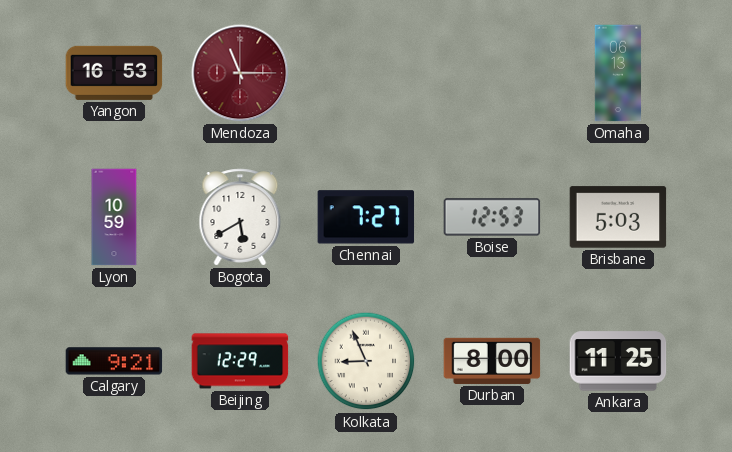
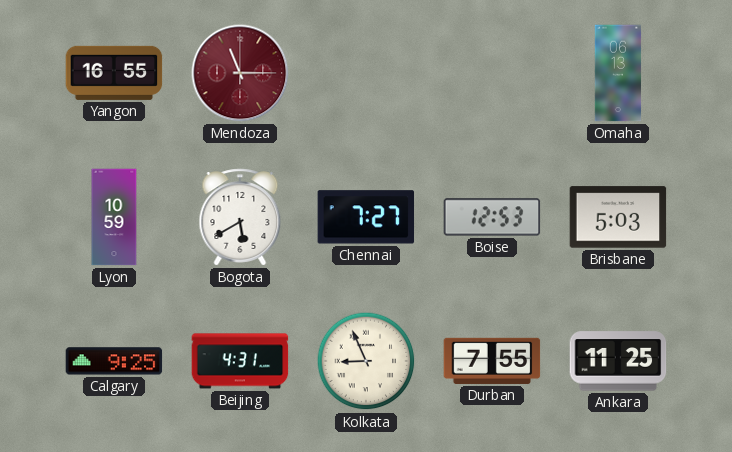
Yangon: 16:53 -> 16:55 (114, 73)
Calgary: 9:21 -> 9:25 (114, 361)
Beijing: 12:29 -> 4:31 (240, 361)
Durban: 8:00 -> 7:55 (492, 361)
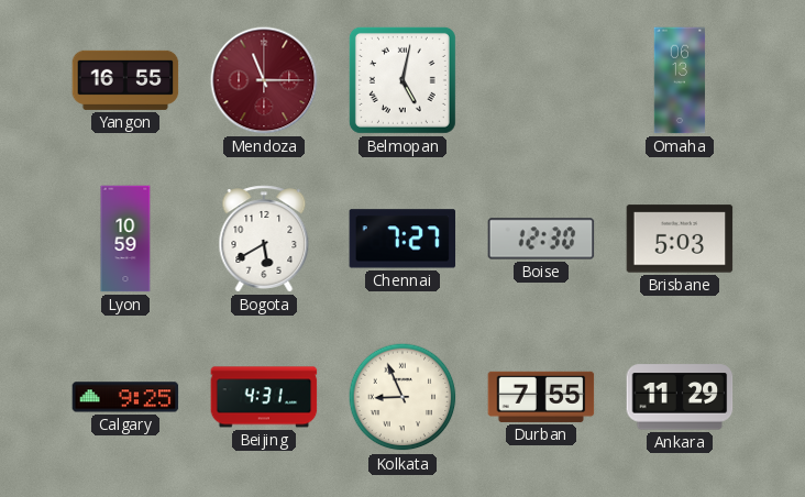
Belmopan: none -> 5:02 (402, 80)
Boise: 12:53 -> 12:30 (541, 239)
Ankara: 11:25 -> 11:29 (680, 397)
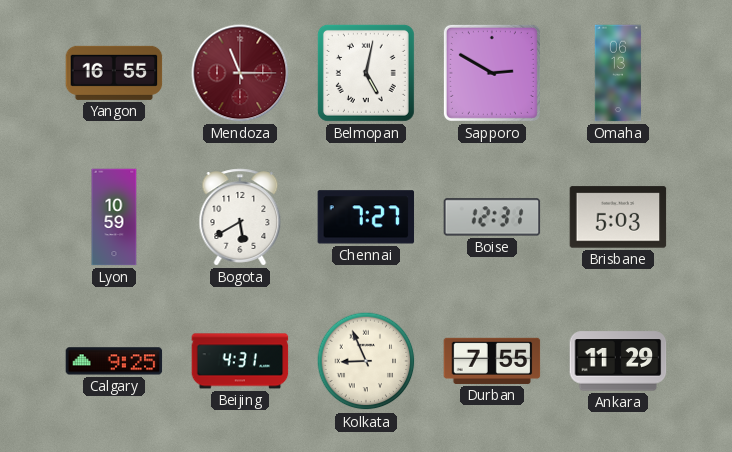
Sapporo: none -> 2:50 (492, 73)
Boise: 12:30 -> 12:31 (492, 217)
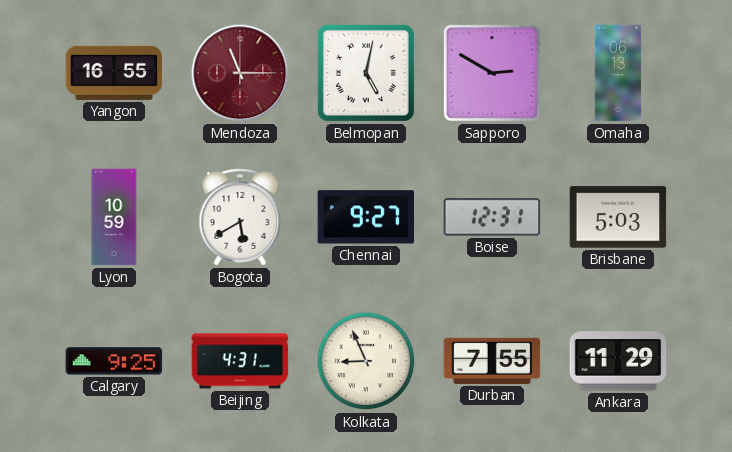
Chennai: 7:27 -> 9:27 (366, 217)
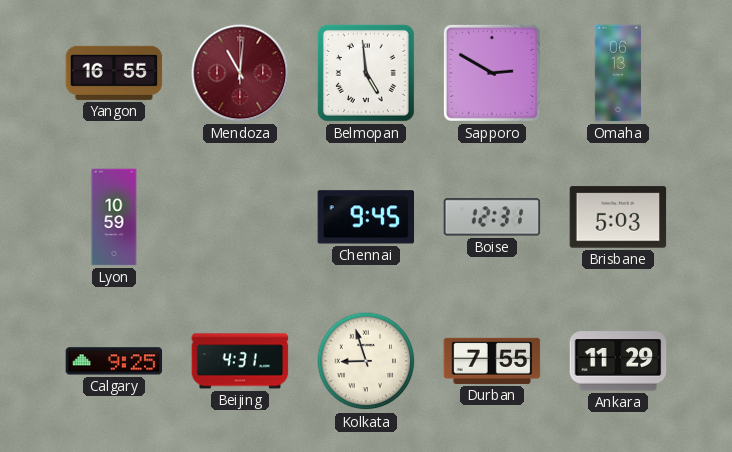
Mendoza: 11:15 -> 11:01 (240, 73)
Belmopan: 5:02 -> 4:59 (366, 73)
Bogota: 5:40 -> none (240, 217)
Chennai: 9:27 -> 9:45 (366, 217)
Kolkata: 8:56 -> 8:57 (366, 361)
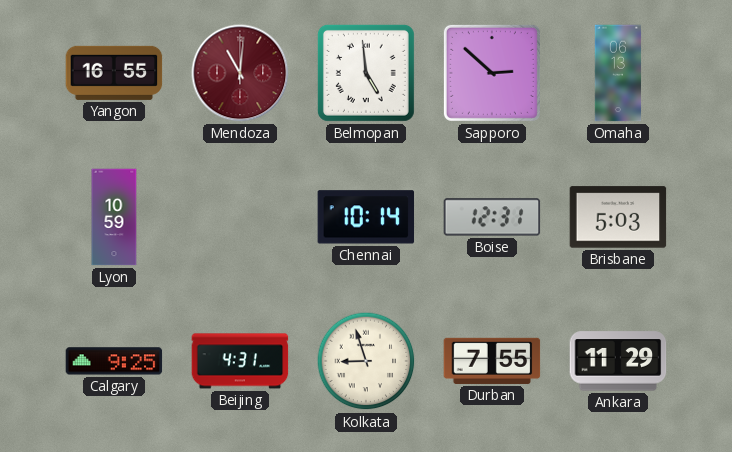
Sapporo: 2:50 -> 2:52 (492, 73)
Chennai: 9:45 -> 10:14 (366, 217)
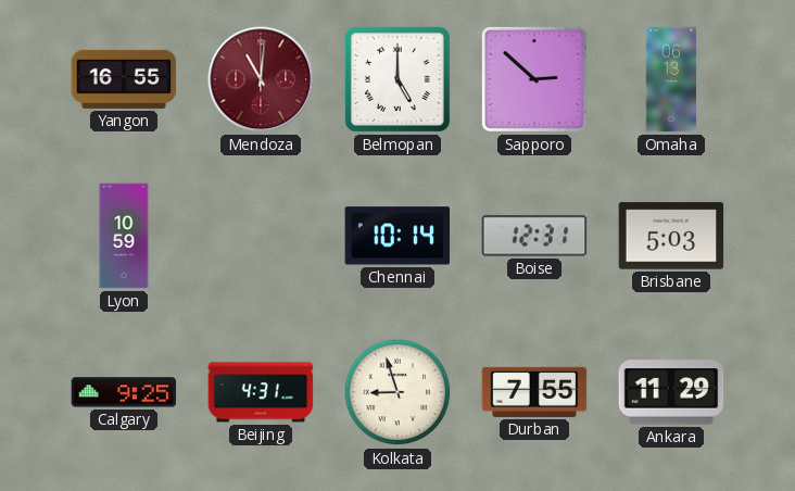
Belmopan: 4:59 -> 5:00 (397, 79)
